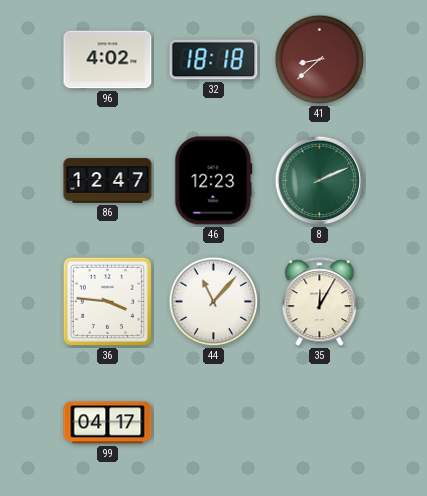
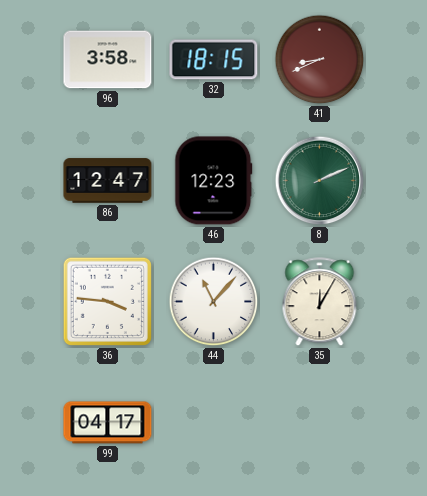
96: 4:02 -> 3:58 (108, 60)
32: 18:18 -> 18:15 (214, 60)
41: 8:38 -> 8:41 (320, 60)
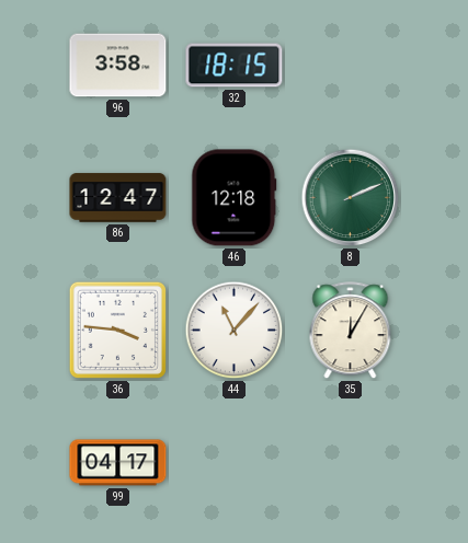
41: 8:41 -> none (320, 60)
46: 12:23 -> 12:18 (235, 198)
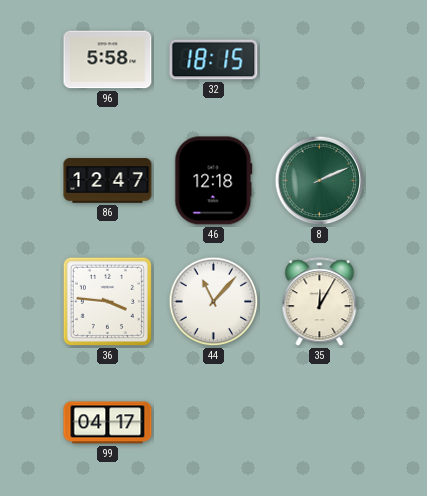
96: 3:58 -> 5:58 (108, 60)
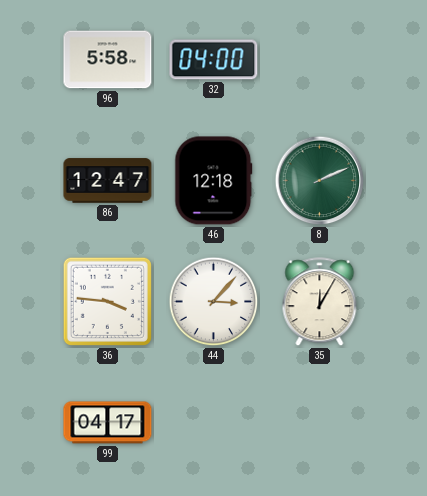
32: 18:15 -> 04:00 (214, 60)
44: 11:07 -> 3:07 (214, 302)
